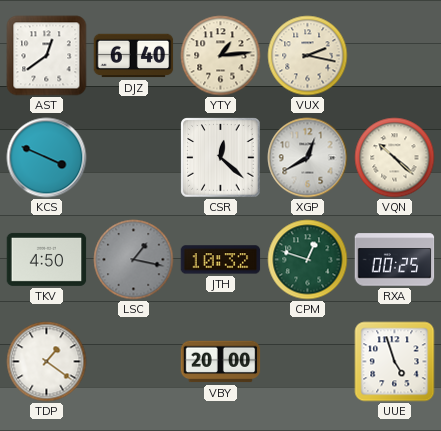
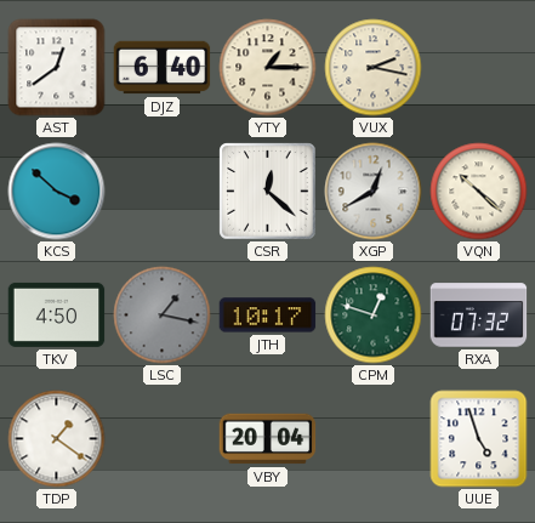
YTY: 1:14 -> 1:15 (268, 68)
KCS: 3:49 -> 3:52 (57, 192)
JTH: 10:32 -> 10:17 (268, 315)
RXA: 00:25 -> 07:32 (479, 315)
VBY: 20:00 -> 20:04 (268, 439)
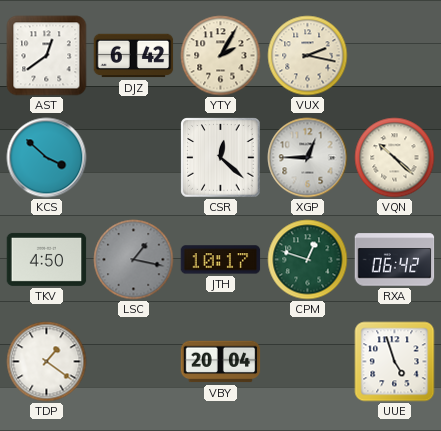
DJZ: 6:40 -> 6:42 (134, 56)
YTY: 1:15 -> 2:05 (221, 56)
XGP: 12:40 -> 12:45 (308, 158)
RXA: 07:32 -> 06:42 (395, 260)
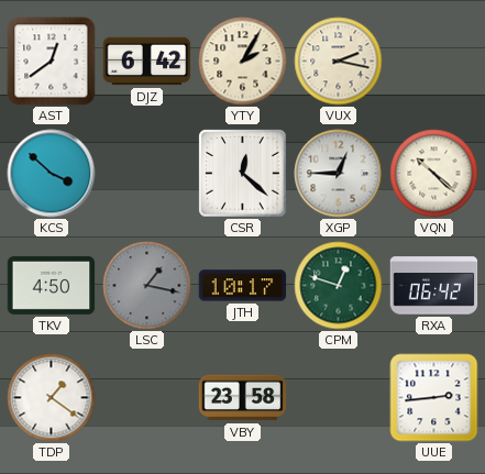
VBY: 20:04 -> 23:58 (243, 398)
UUE: 4:57 -> 2:44 (434, 398)
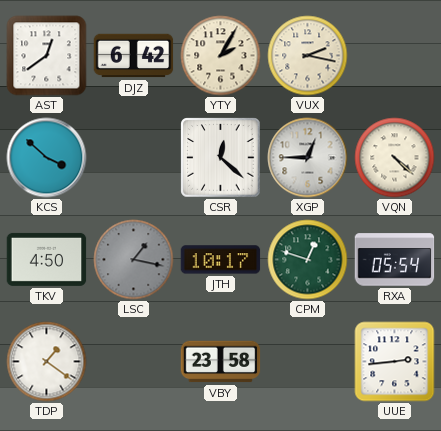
VQN: 10:22 -> 4:22 (395, 158)
RXA: 06:42 -> 05:54 (395, 260)
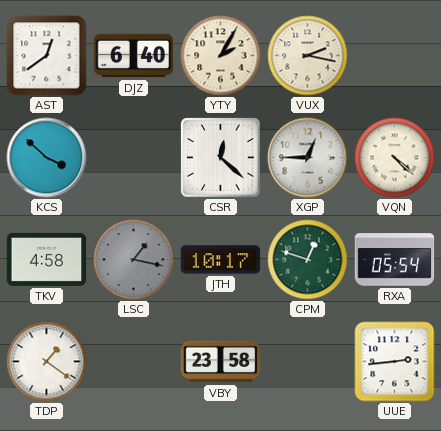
DJZ: 6:42 -> 6:40 (134, 56)
TKV: 4:50 -> 4:58 (47, 259)
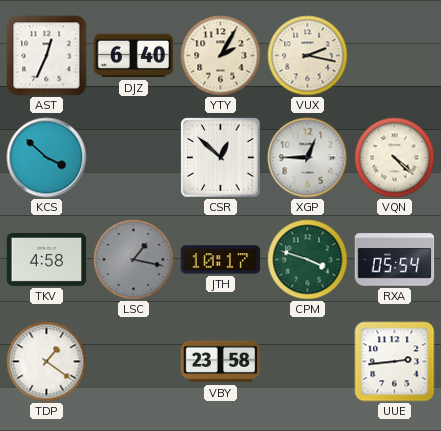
AST: 12:39 -> 12:34 (47, 56)
CSR: 12:22 -> 12:52 (221, 158)
CPM: 12:48 -> 3:48 (308, 260)
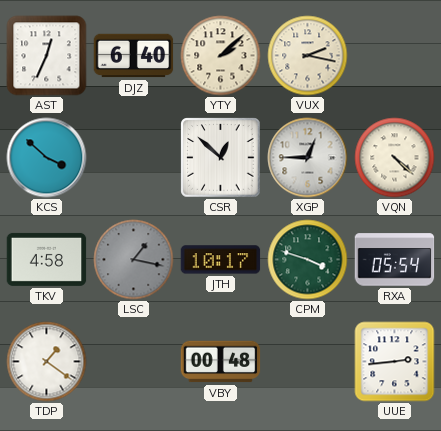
YTY: 2:05 -> 2:08 (221, 56)
VBY: 23:58 -> 00:48 (221, 362)
